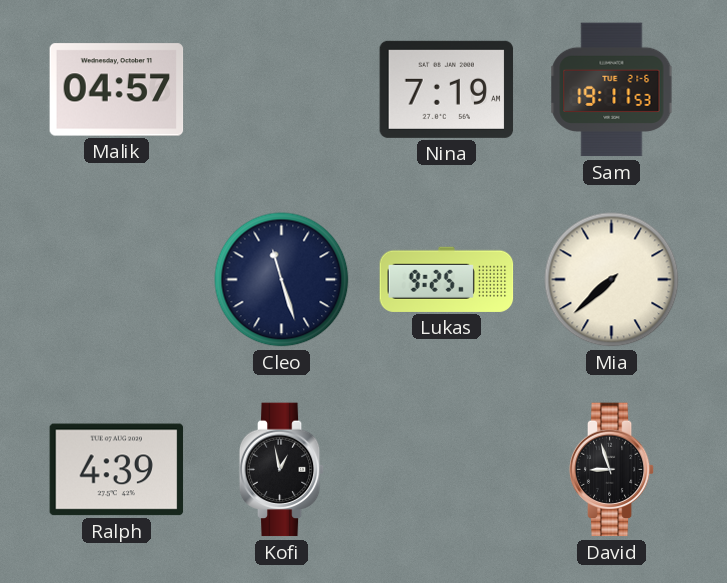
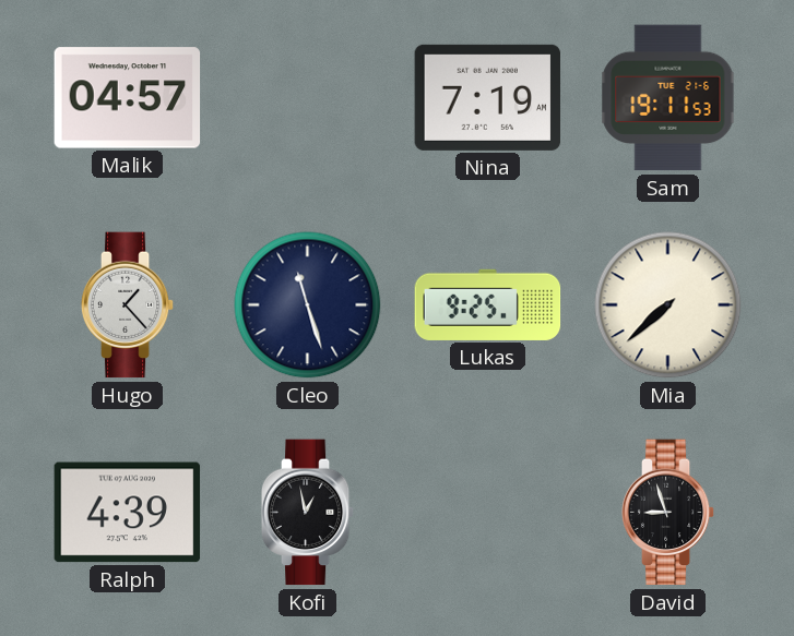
Hugo: none -> 1:23 (128, 305)
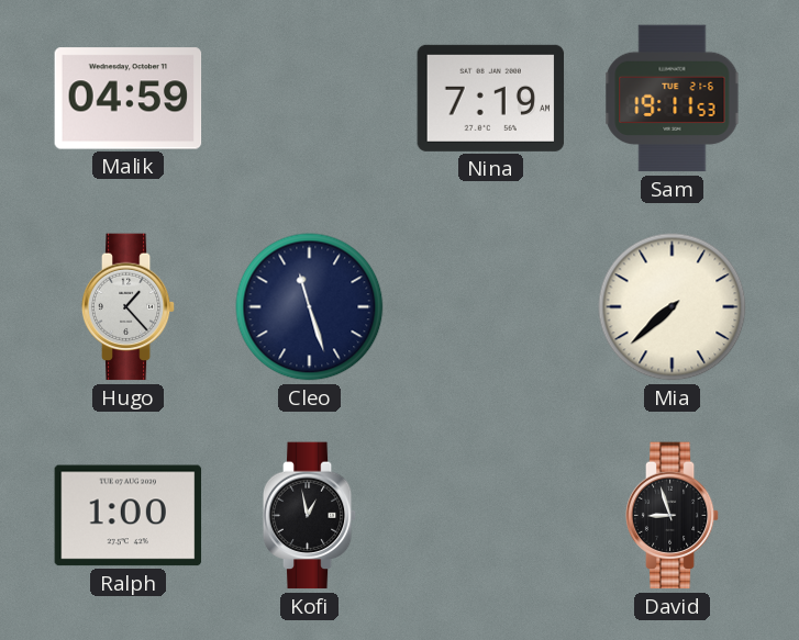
Malik: 04:57 -> 04:59 (129, 99)
Lukas: 9:25 -> none (488, 304)
Ralph: 4:39 -> 1:00 (129, 516)
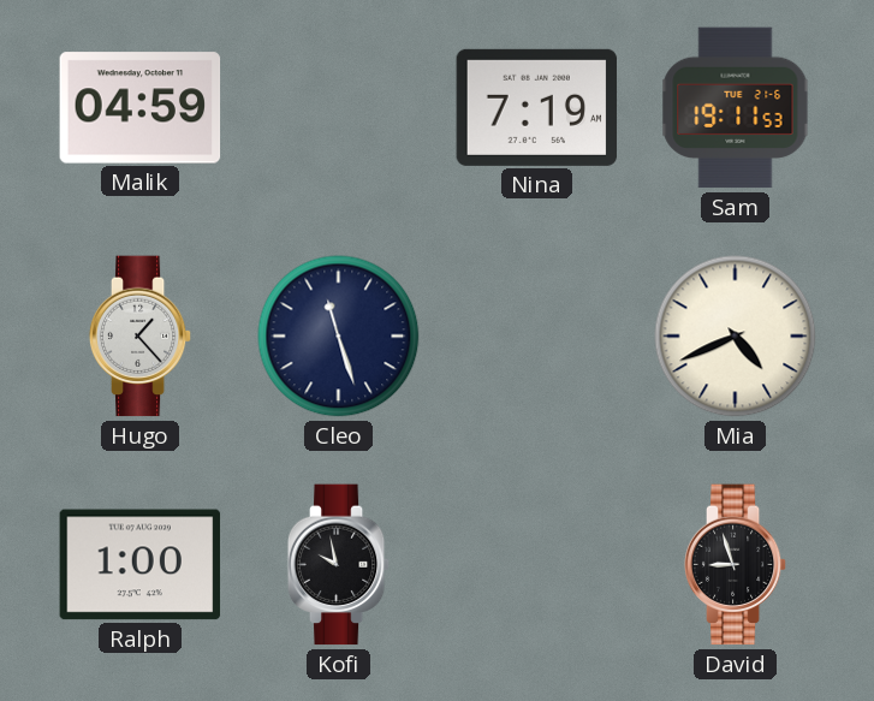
Mia: 7:38 -> 4:41 (736, 337)
Kofi: 12:58 -> 9:58 (339, 565)
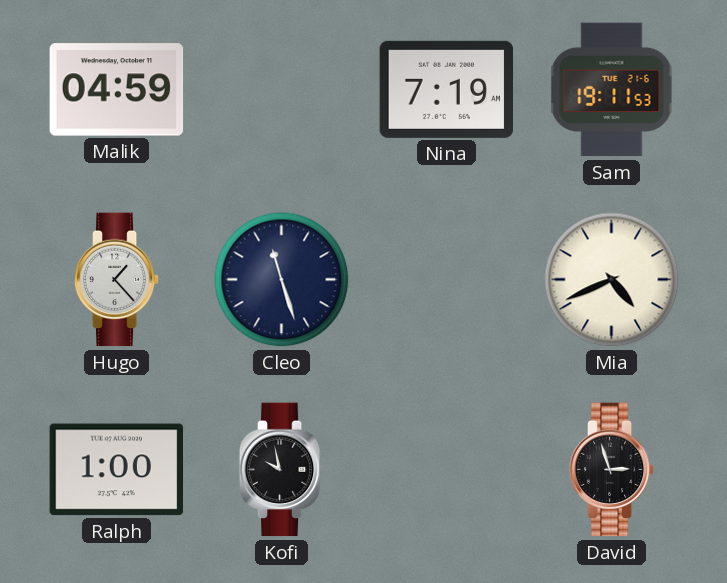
David: 8:57 -> 2:57 (612, 470)
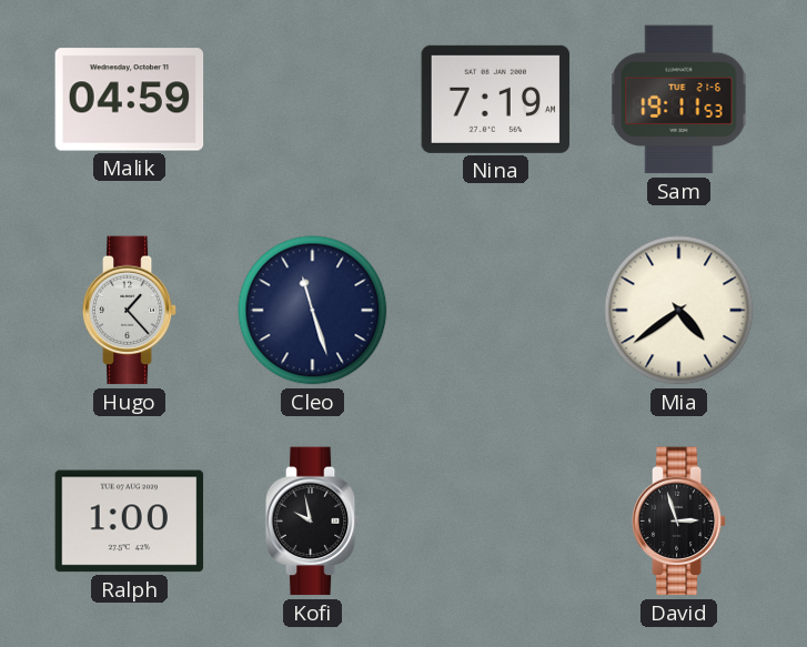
Mia: 4:41 -> 4:39 (679, 311)
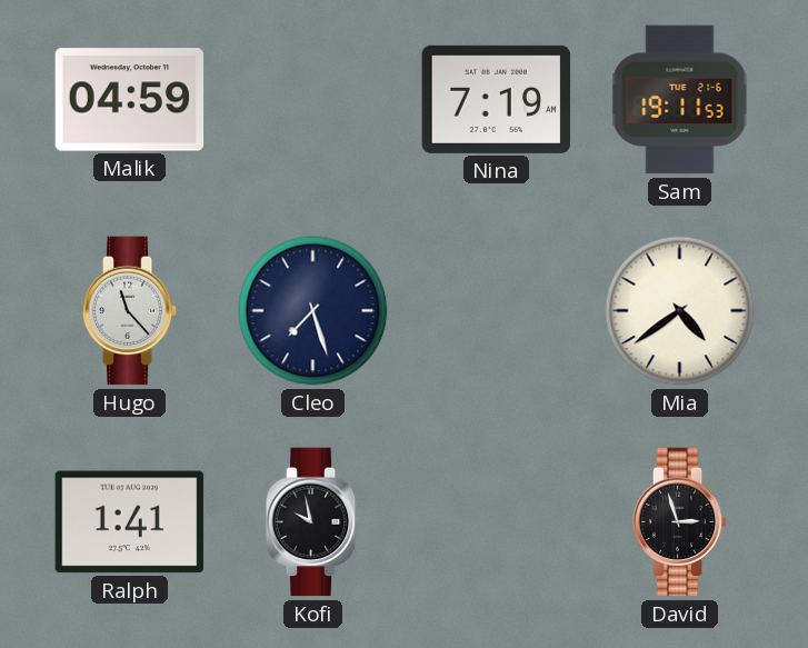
Hugo: 1:23 -> 11:23 (130, 311)
Cleo: 11:27 -> 7:27 (313, 311)
Ralph: 1:00 -> 1:41 (130, 522)
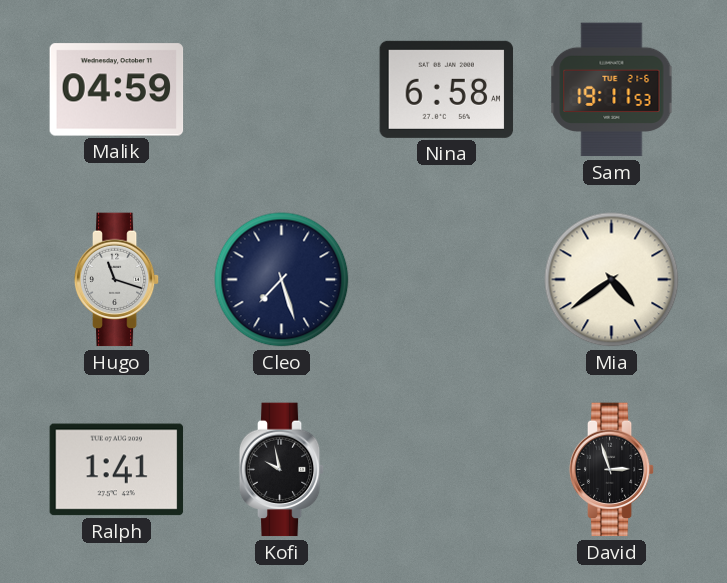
Nina: 7:19 -> 6:58 (447, 89)
Hugo: 11:23 -> 11:18 (117, 280)
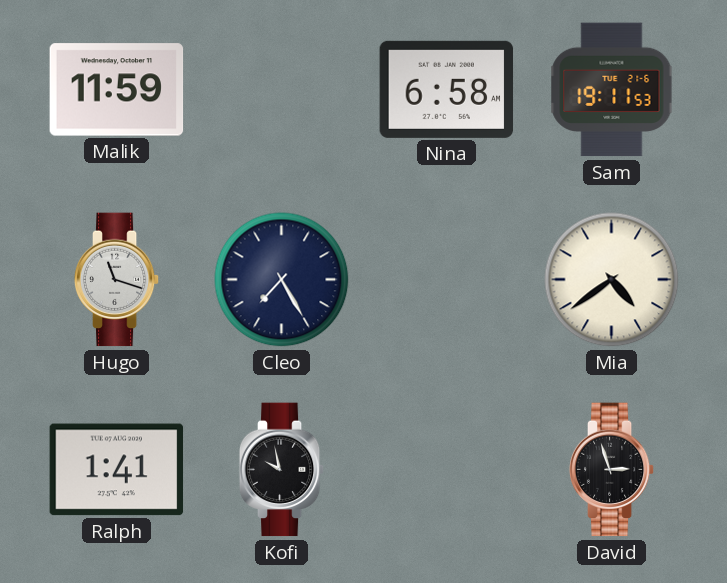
Malik: 04:59 -> 11:59 (117, 90)
Cleo: 7:27 -> 7:25 (282, 280)
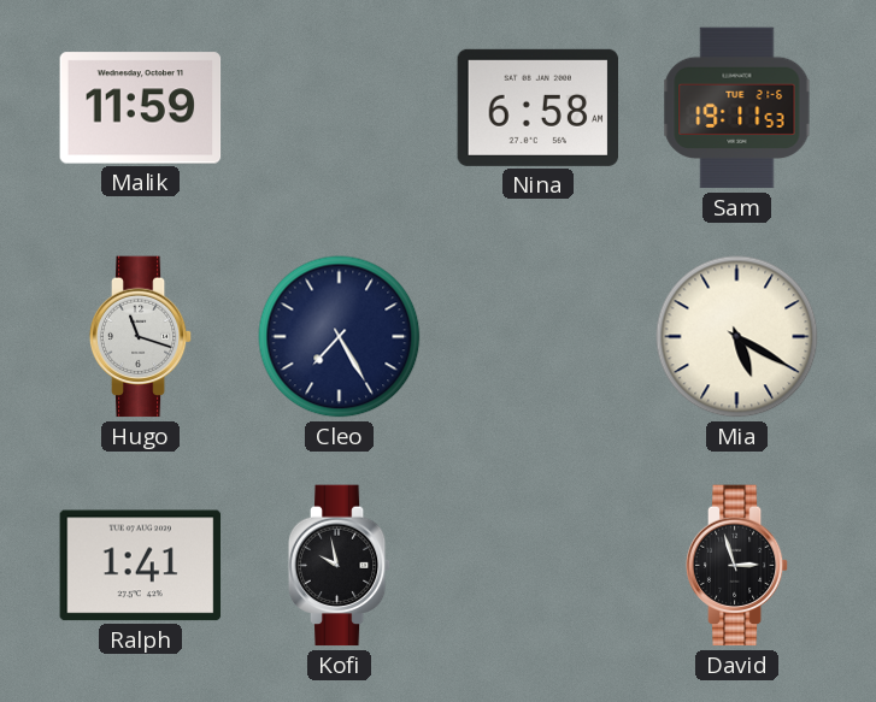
Mia: 4:39 -> 5:20 (737, 337)
